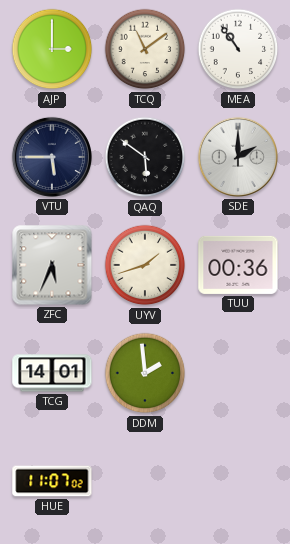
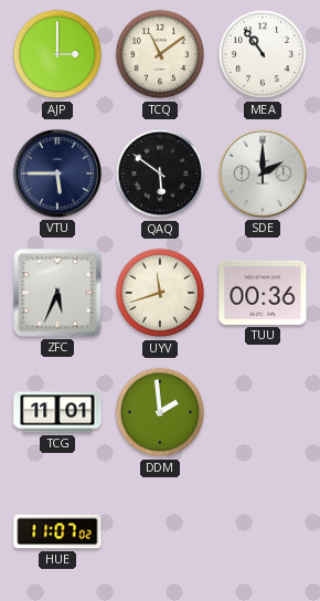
UYV: 1:42 -> 11:42 (160, 293)
TCG: 14:01 -> 11:01 (57, 412)
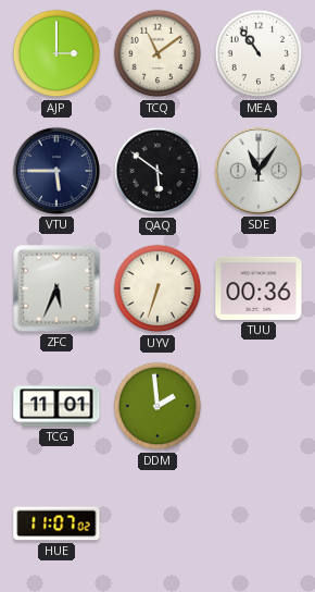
SDE: 2:00 -> 11:06 (259, 171)
UYV: 11:42 -> 6:33 (157, 288)
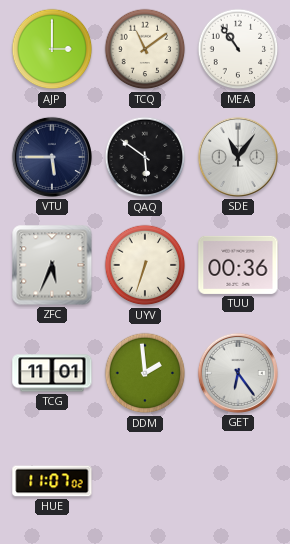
GET: none -> 6:24 (238, 373)
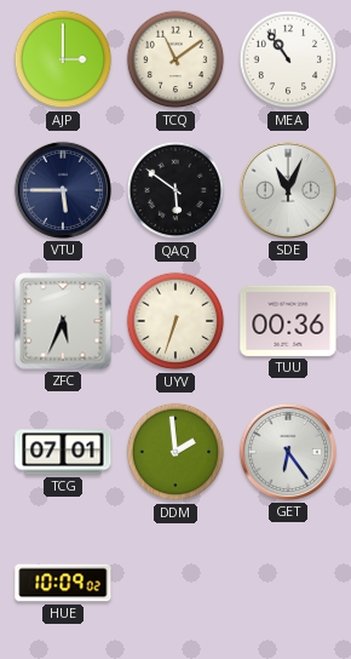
SDE: 11:06 -> 11:04 (288, 190)
TCG: 11:01 -> 07:01 (63, 452)
HUE: 11:07 -> 10:09 (63, 583)
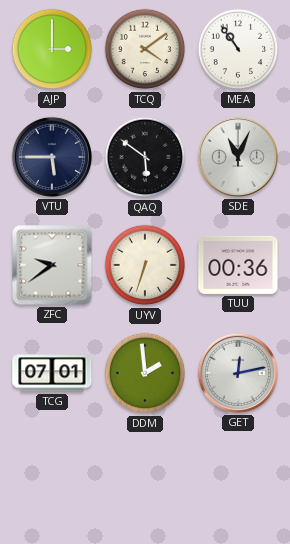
TCQ: 11:09 -> 4:09 (145, 49)
ZFC: 5:34 -> 9:39 (52, 265)
GET: 6:24 -> 12:13 (238, 373)
HUE: 10:09 -> none (63, 583)
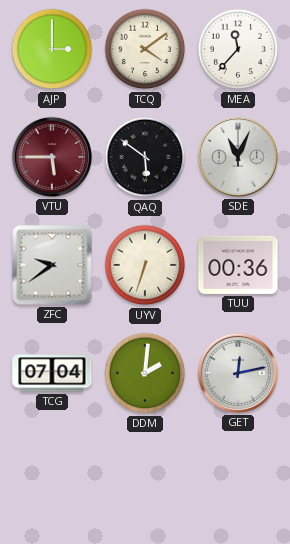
MEA: 10:54 -> 11:37 (238, 49)
VTU dial: navy -> burgundy (52, 157)
TCG: 07:01 -> 07:04 (52, 373)
DDM: 1:59 -> 2:01 (145, 373)
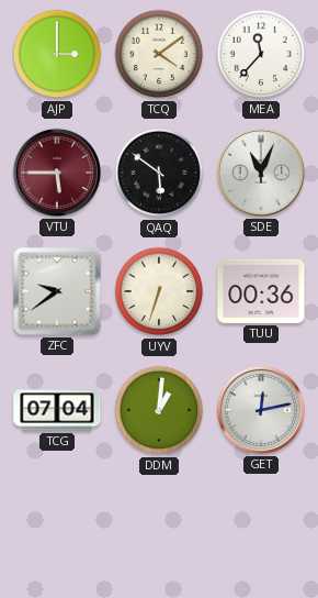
DDM: 2:01 -> 1:01 (159, 410)
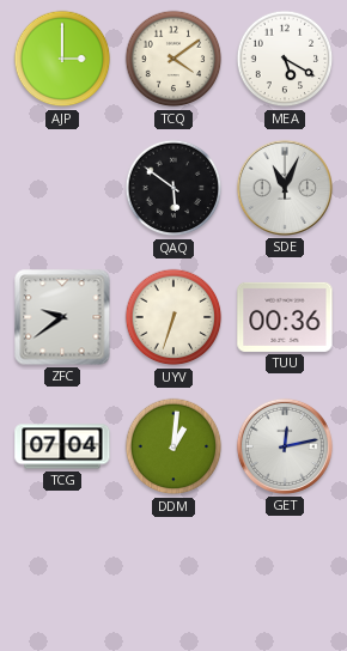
MEA: 11:37 -> 5:20 (285, 59)
VTU: 5:45 -> none (57, 173)
